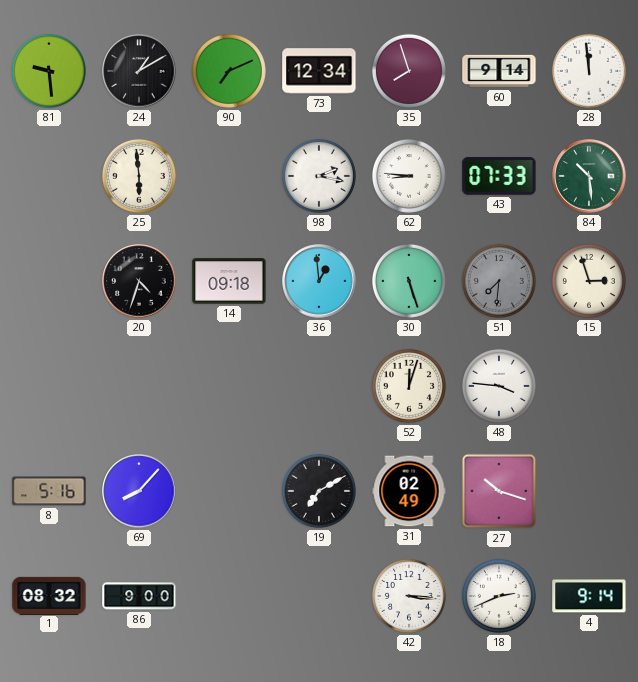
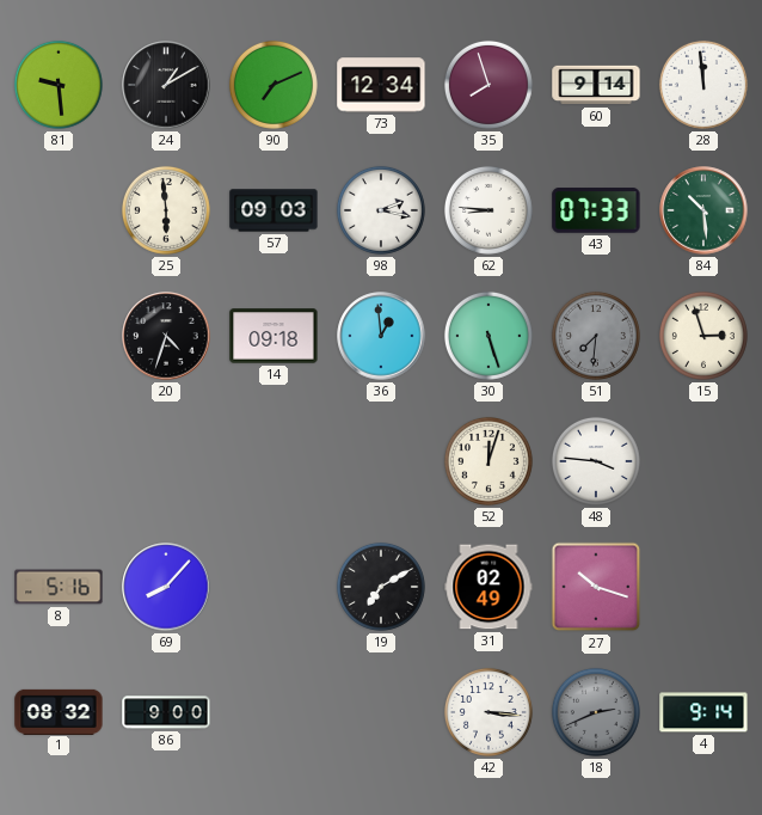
57: none -> 09:03 (274, 210)
18 dial: white -> grey (596, 712)
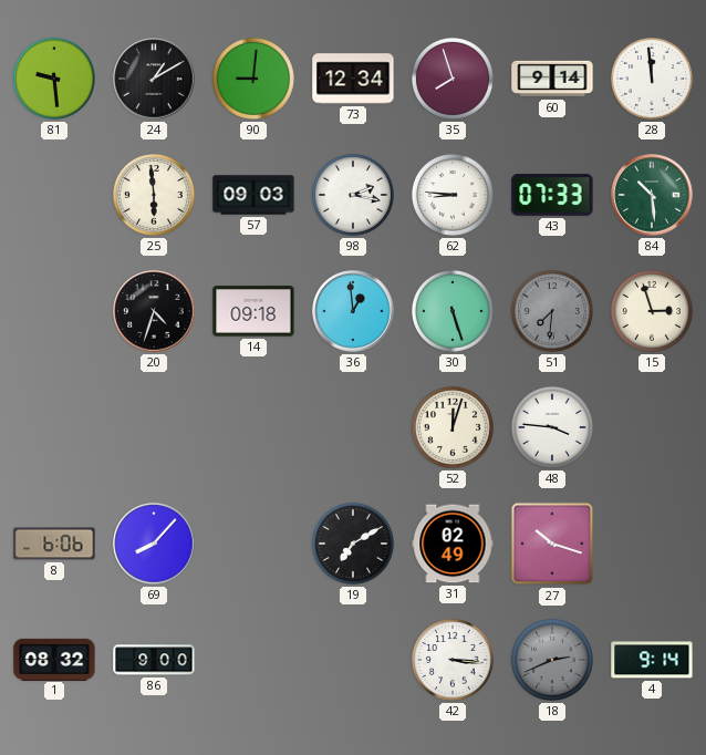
90: 7:11 -> 9:01 (253, 79)
8: 5:16 -> 6:06 (54, 544)
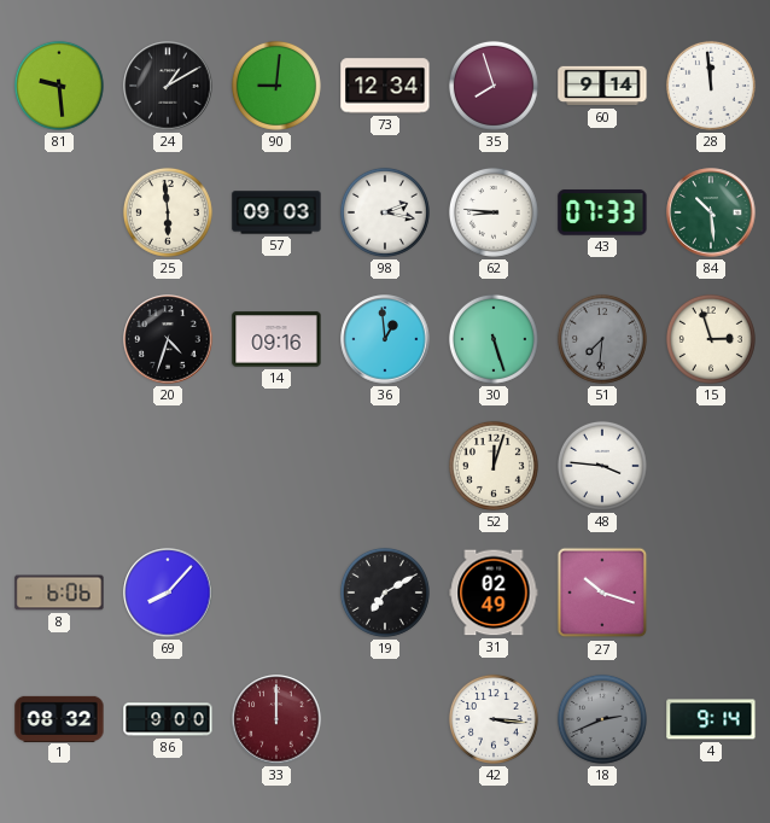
14: 09:18 -> 09:16 (276, 339)
33: none -> 12:00 (276, 719)
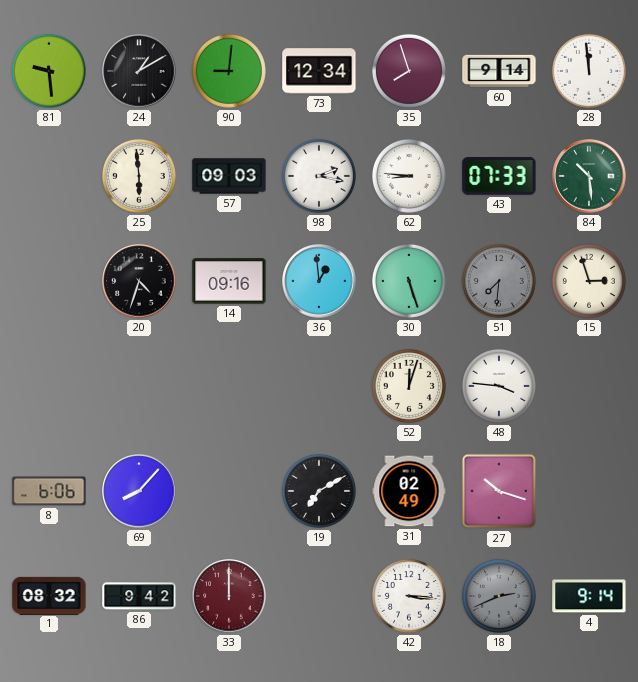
86: 9:00 -> 9:42 (139, 596)
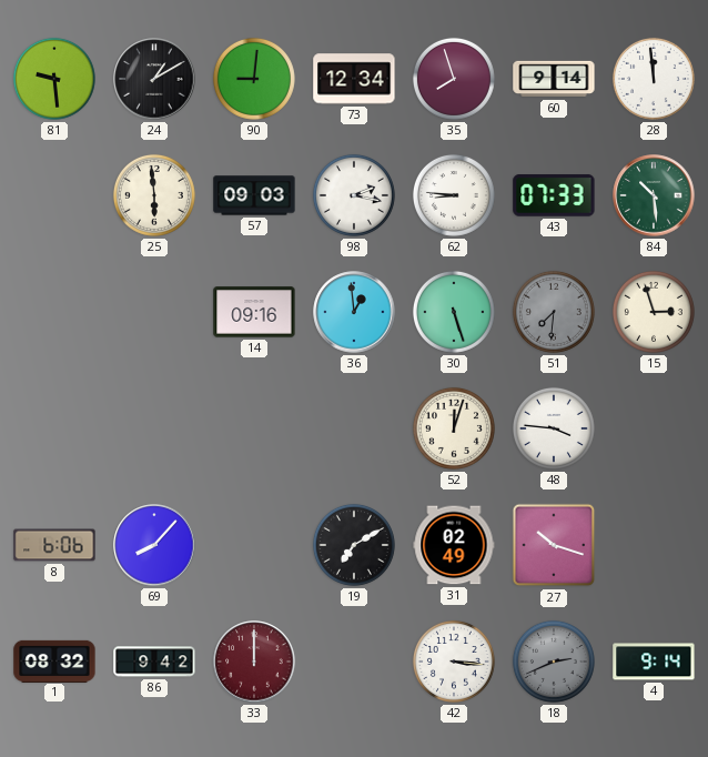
20: 4:33 -> none (139, 281)
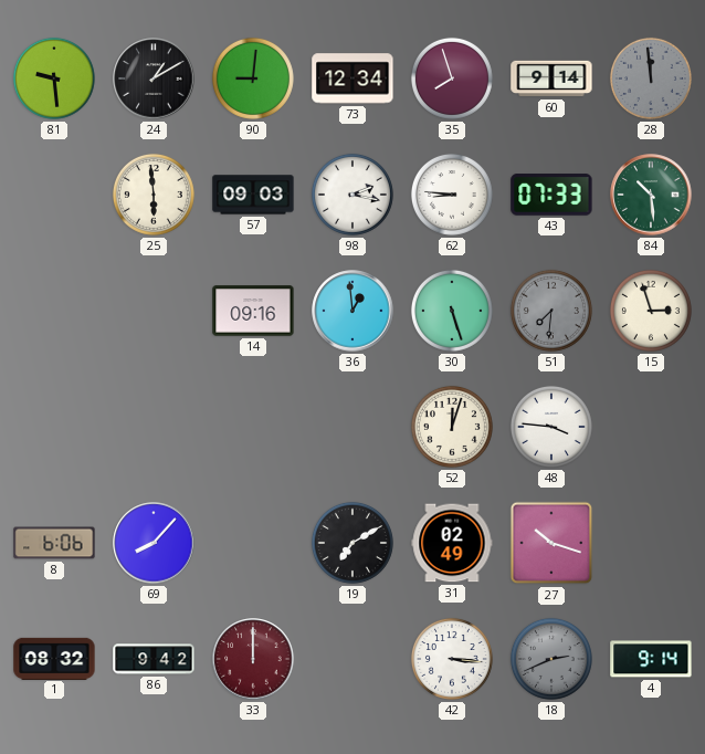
28 dial: white -> grey (651, 78)
